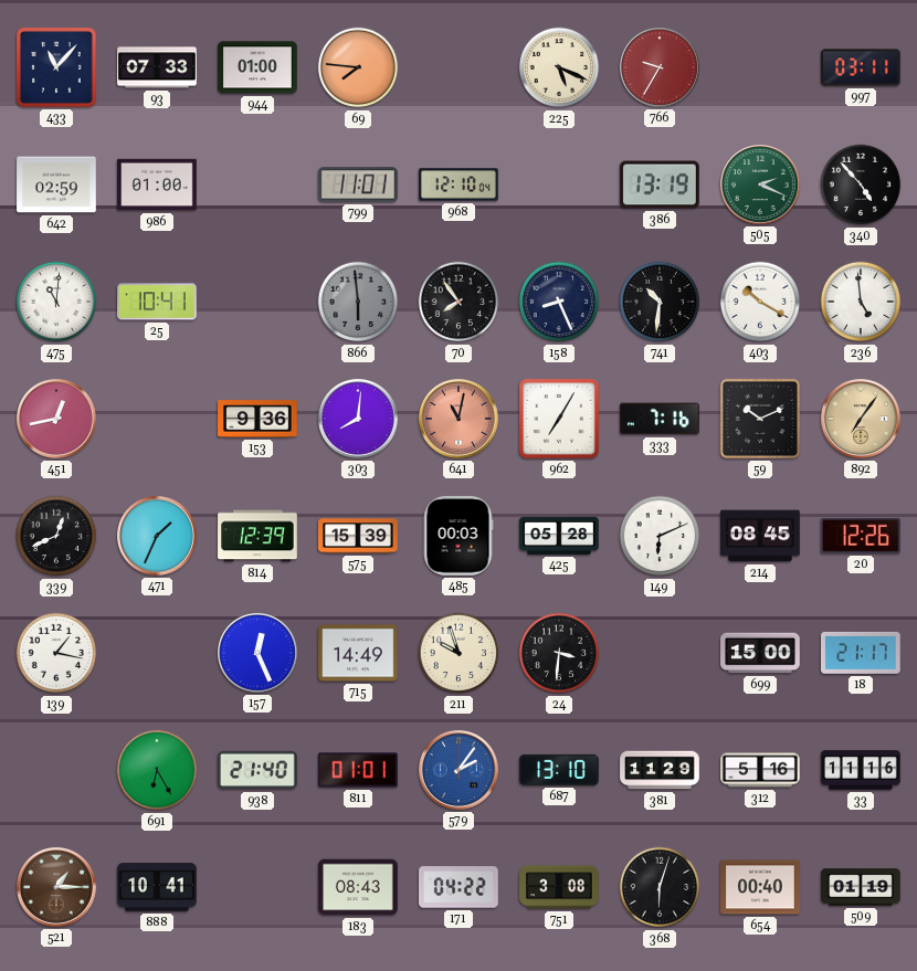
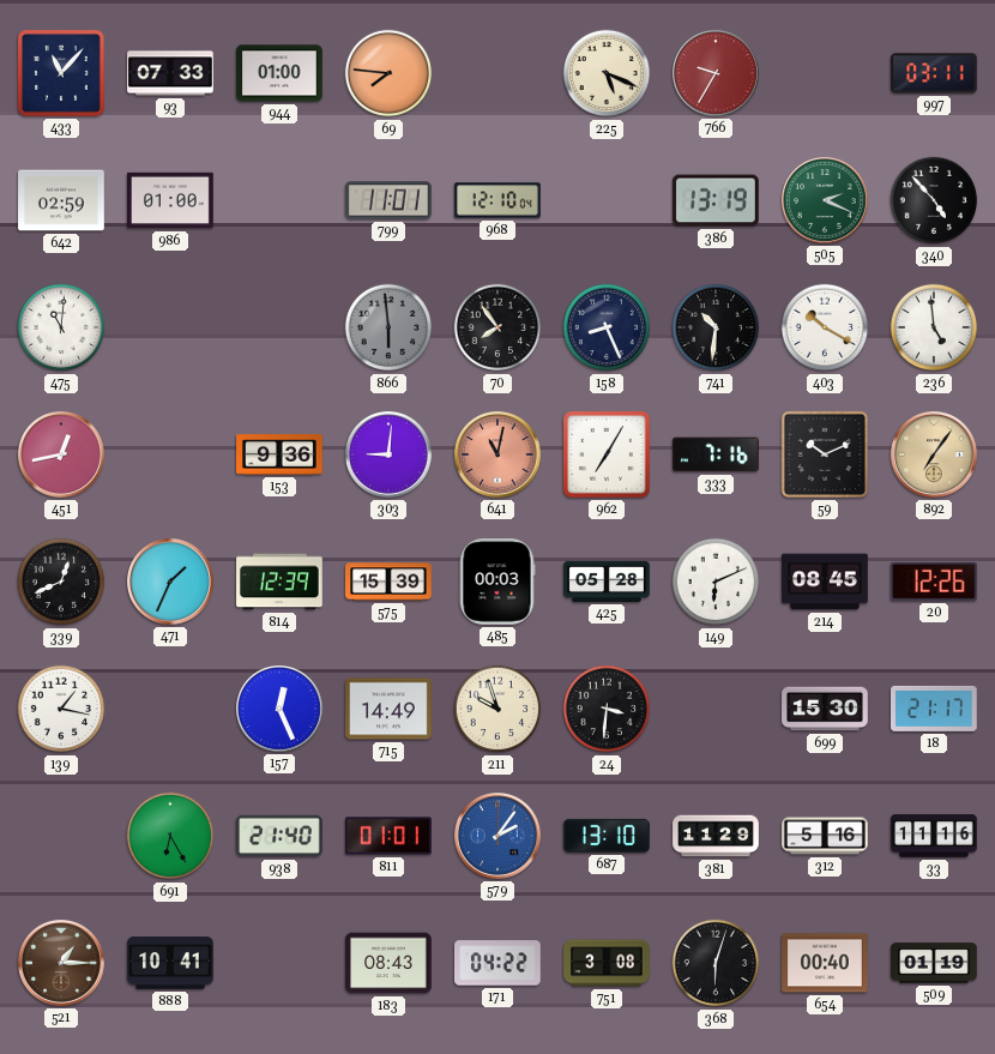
25: 10:41 -> none (158, 302)
303: 8:01 -> 9:01 (390, 456)
699: 15:00 -> 15:30 (825, 709)
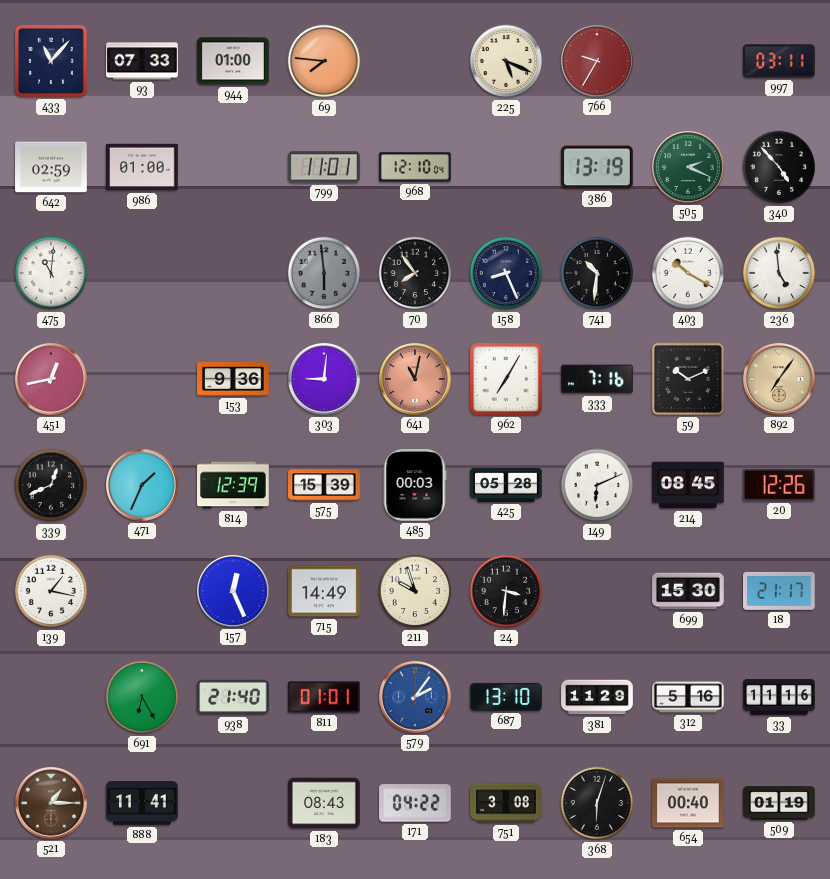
888: 10:41 -> 11:41 (142, 803)
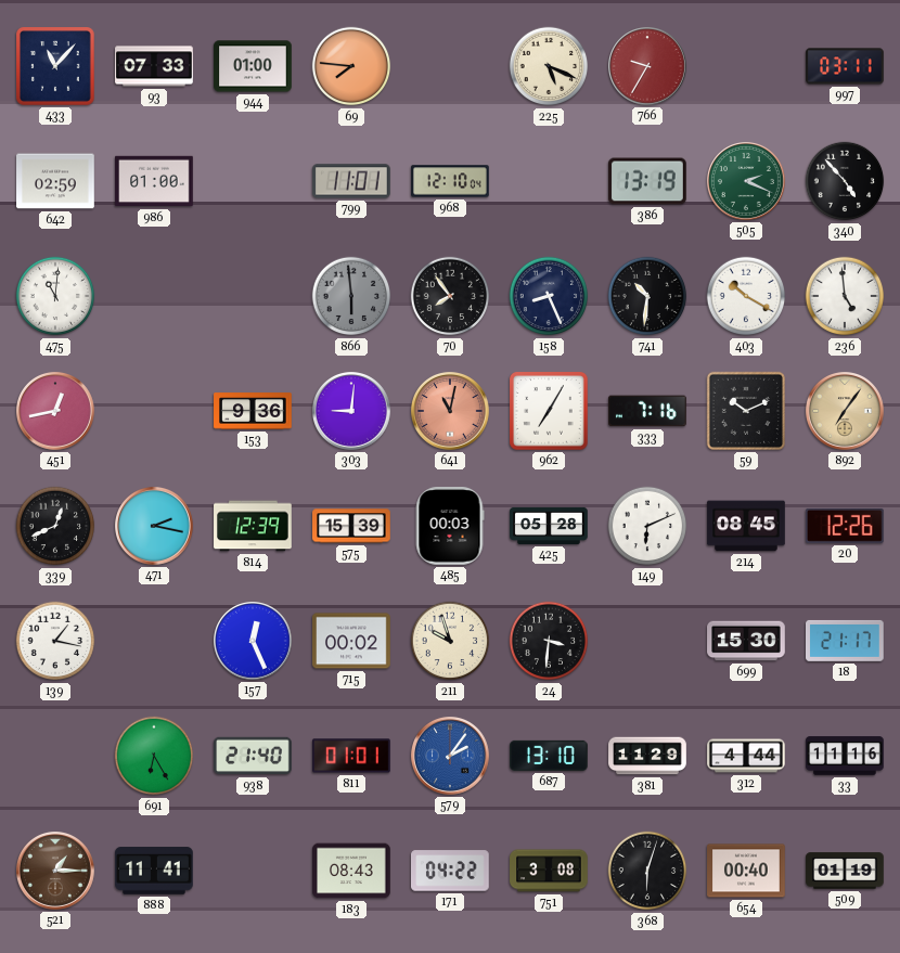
471: 1:34 -> 2:17 (155, 527)
715: 14:49 -> 00:02 (351, 641)
312: 5:16 -> 4:44 (746, 756)
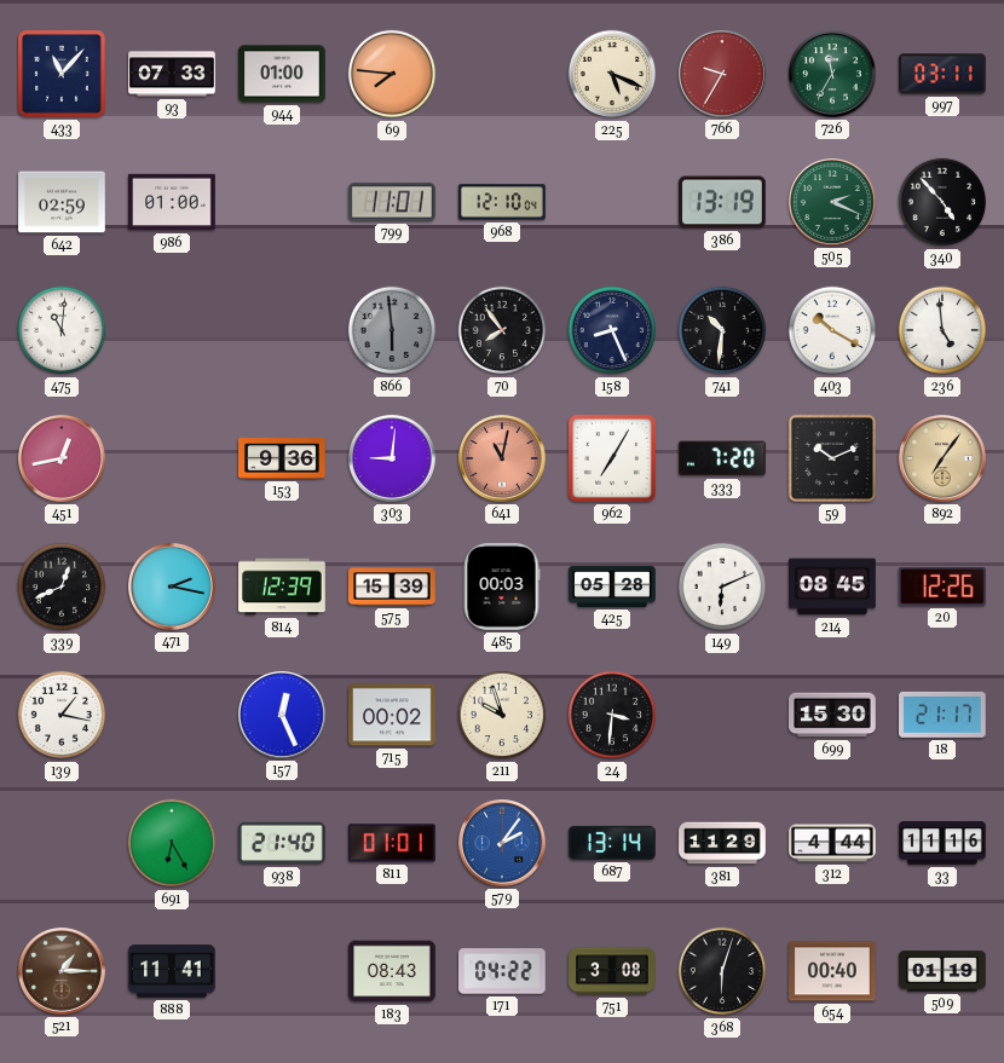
726: none -> 11:35 (833, 75)
333: 7:16 -> 7:20 (723, 458)
687: 13:10 -> 13:14 (613, 843)
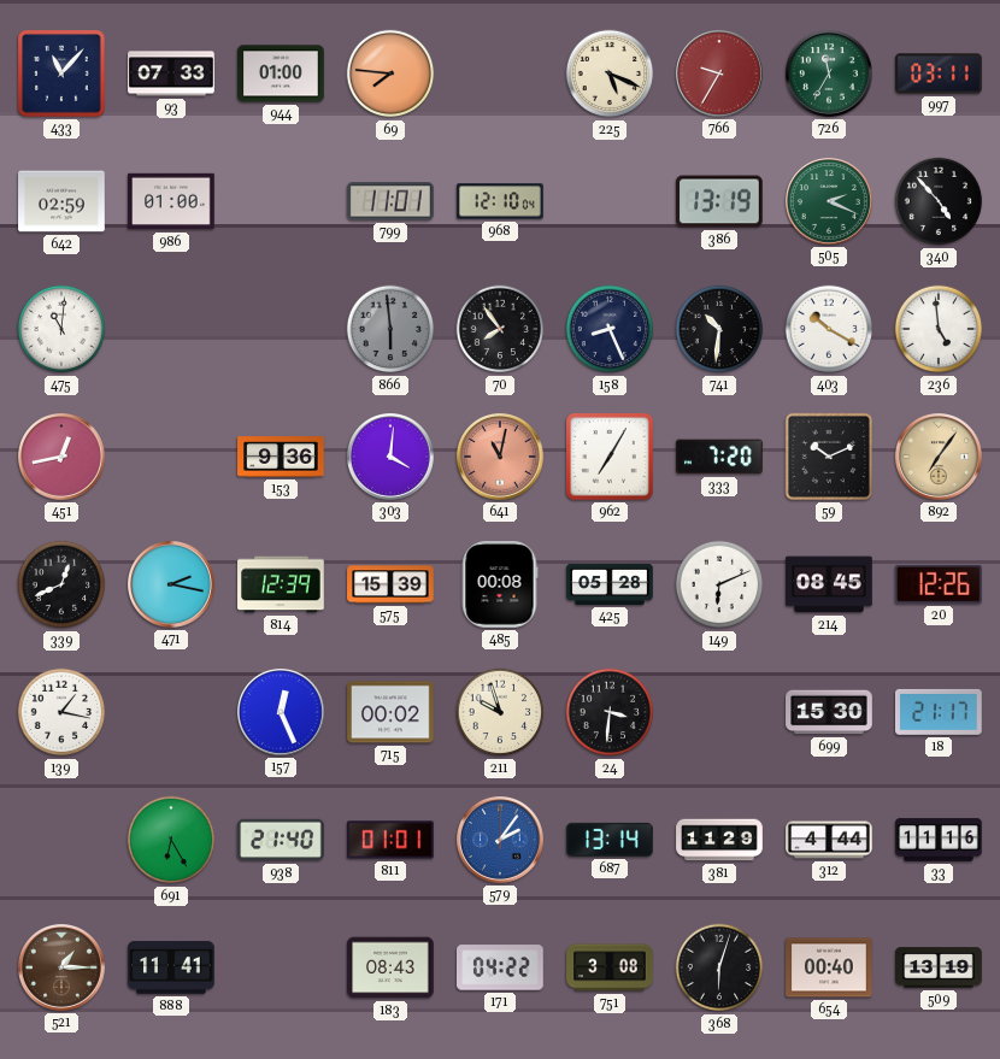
303: 9:01 -> 4:01 (392, 458)
485: 00:03 -> 00:08 (500, 584)
509: 01:19 -> 13:19 (939, 967)
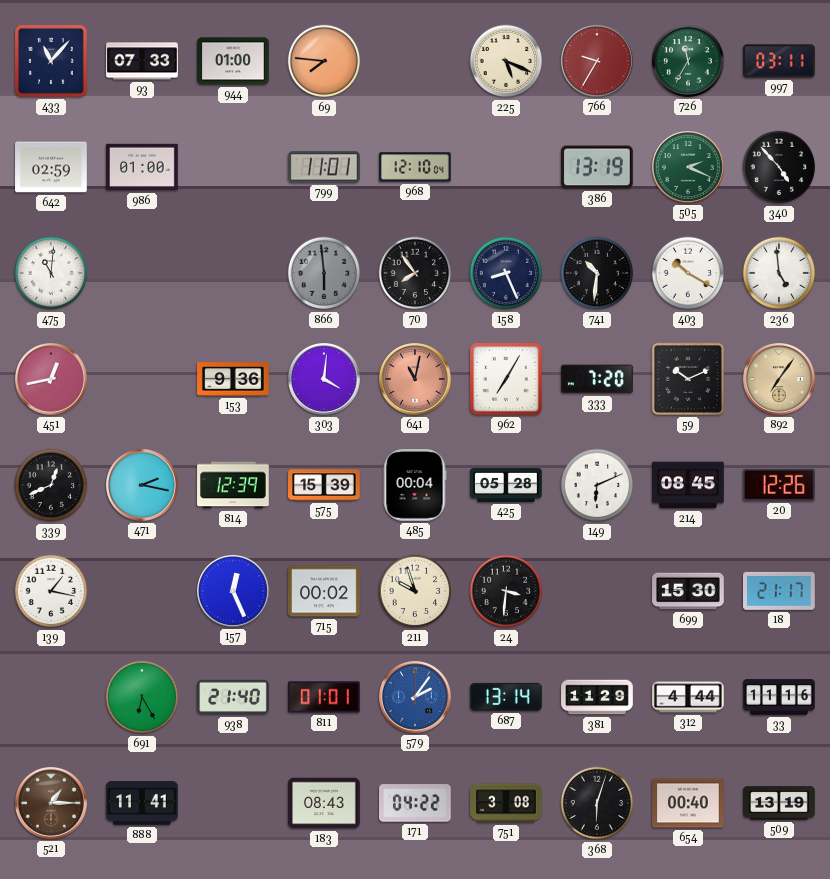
485: 00:08 -> 00:04 (415, 485)
